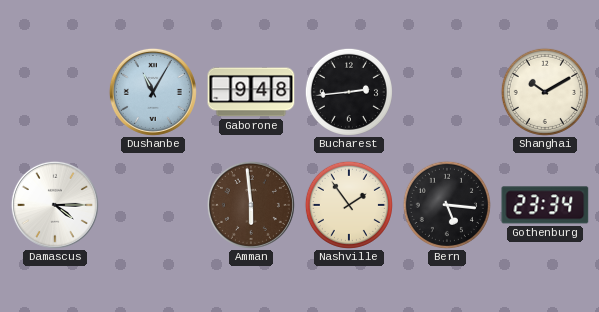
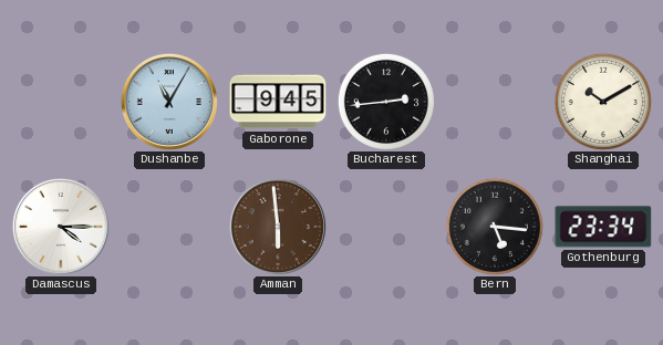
Gaborone: 9:48 -> 9:45 (278, 102)
Nashville: 1:54 -> none (349, 205)
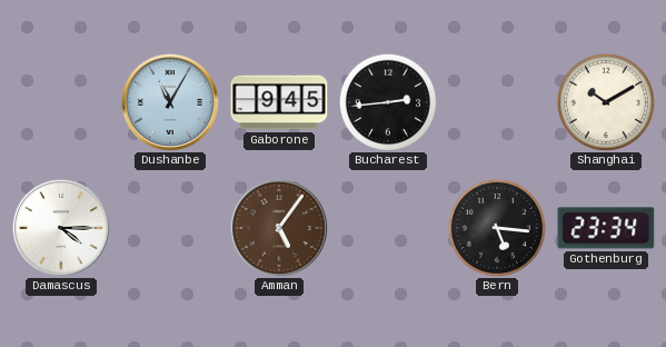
Amman: 5:59 -> 5:06 (279, 228)
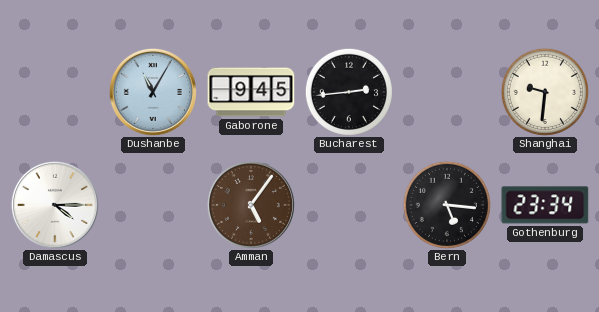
Shanghai: 10:10 -> 9:31 (545, 92)
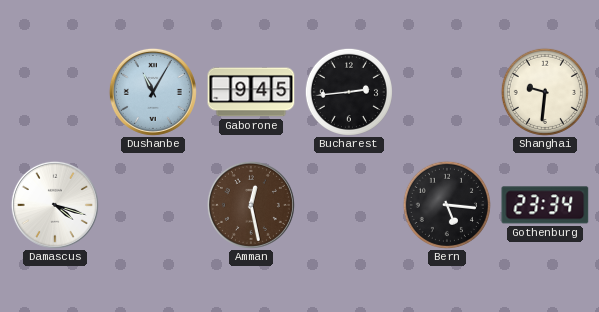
Damascus: 4:15 -> 4:18 (55, 205)
Amman: 5:06 -> 12:28 (251, 205)
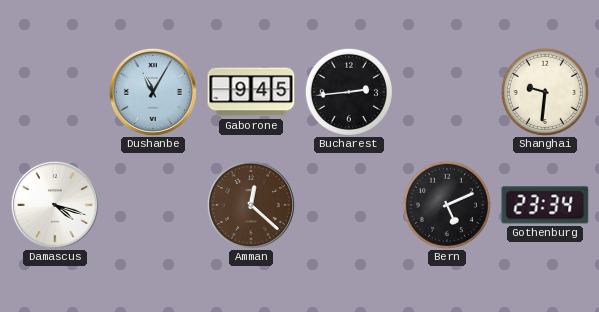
Amman: 12:28 -> 12:22 (251, 205)
Bern: 5:16 -> 5:11 (447, 205)
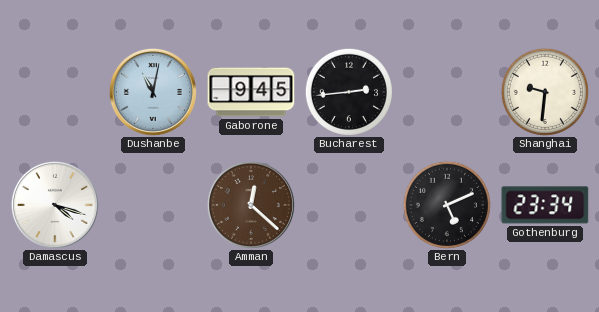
Dushanbe: 11:05 -> 11:02 (153, 92)
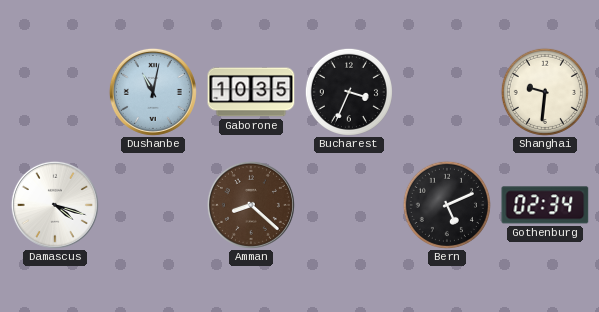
Gaborone: 9:45 -> 10:35 (251, 92)
Bucharest: 2:44 -> 3:34 (349, 92)
Amman: 12:22 -> 8:22 (251, 205)
Gothenburg: 23:34 -> 02:34 (545, 205)
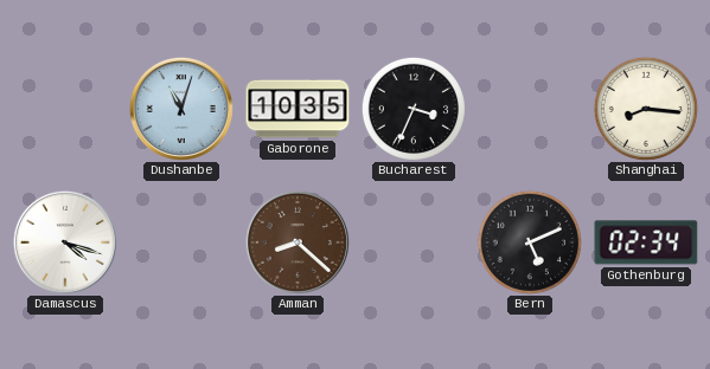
Dushanbe: 11:02 -> 11:03 (181, 109)
Shanghai: 9:31 -> 8:16 (646, 109)
